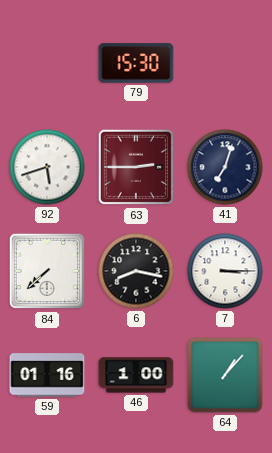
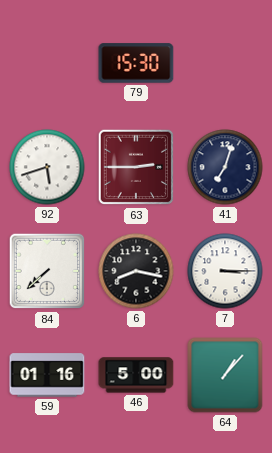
46: 1:00 -> 5:00 (136, 375)
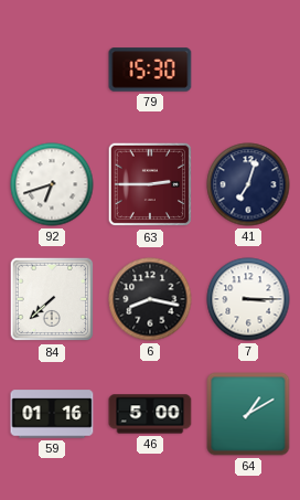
92: 5:42 -> 6:42 (52, 184)
64: 1:07 -> 1:10 (248, 414)
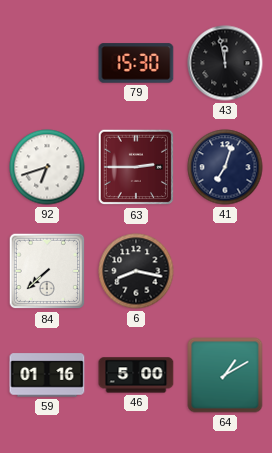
43: none -> 11:58 (225, 63)
7: 3:15 -> none (248, 299)
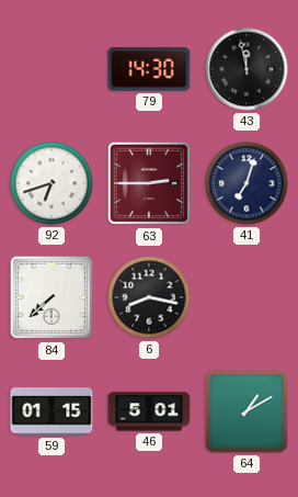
79: 15:30 -> 14:30 (149, 69)
59: 01:16 -> 01:15 (51, 411)
46: 5:00 -> 5:01 (149, 411)
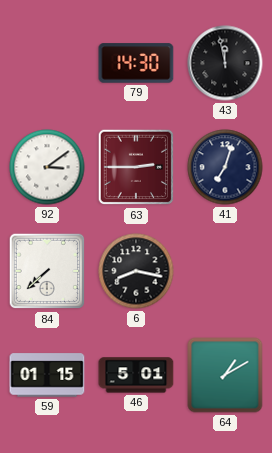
92: 6:42 -> 3:09 (47, 167)
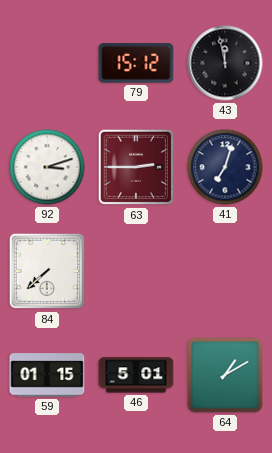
79: 14:30 -> 15:12 (136, 63)
92: 3:09 -> 3:12 (47, 167)
6: 8:17 -> none (136, 271)
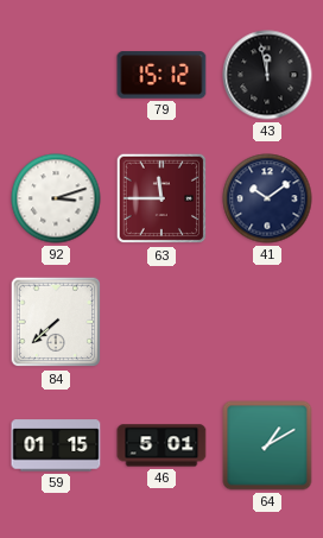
63: 2:45 -> 11:45 (161, 198)
41: 7:03 -> 10:09 (267, 198)
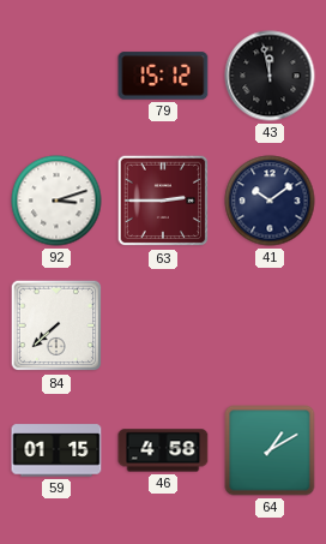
63: 11:45 -> 2:45 (163, 201)
46: 5:01 -> 4:58 (163, 450)
